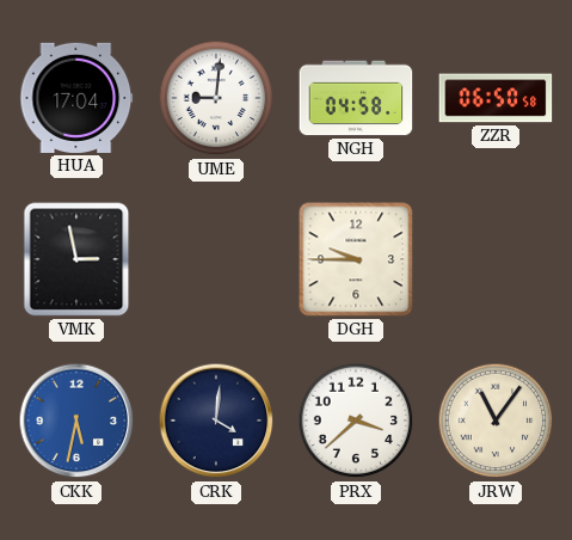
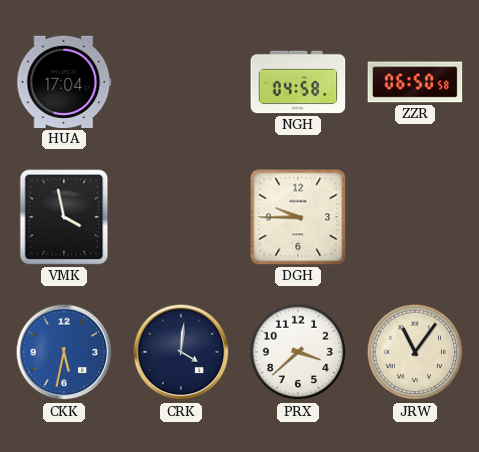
UME: 9:01 -> none (216, 98)
VMK: 2:58 -> 3:58 (64, 217)
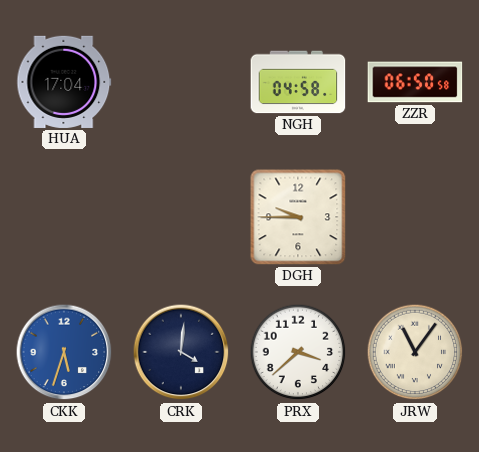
VMK: 3:58 -> none (64, 217)
CKK: 5:32 -> 5:33 (64, 352)
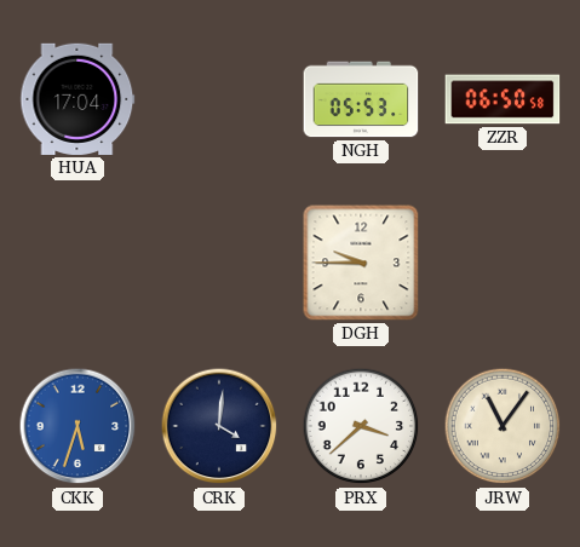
NGH: 04:58 -> 05:53 (361, 99)
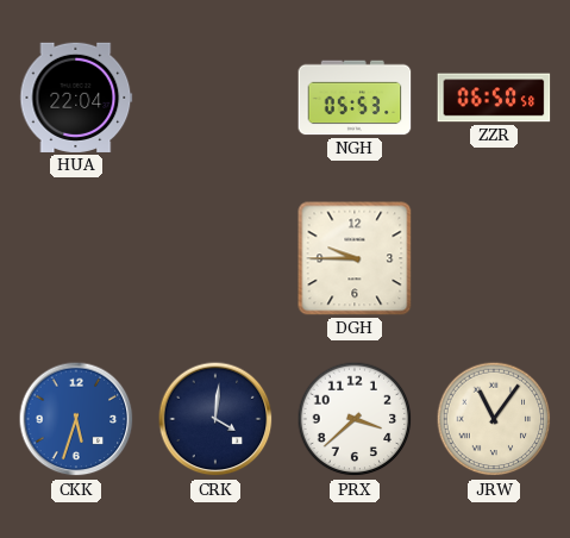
HUA: 17:04 -> 22:04 (76, 98)
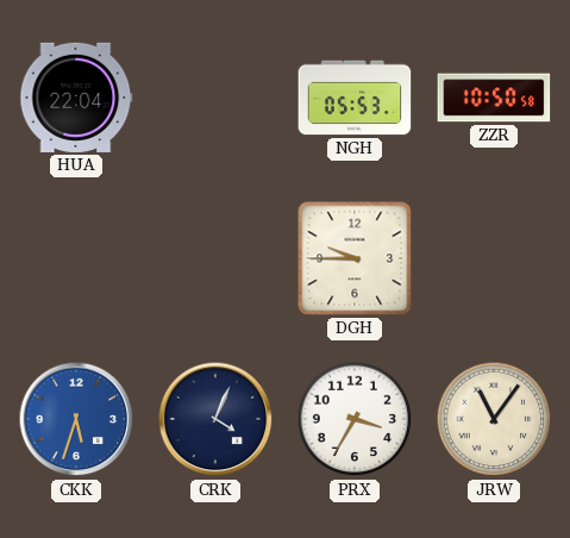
ZZR: 06:50 -> 10:50 (494, 98)
CRK: 4:01 -> 4:04 (215, 419)
PRX: 3:38 -> 3:35 (355, 419)
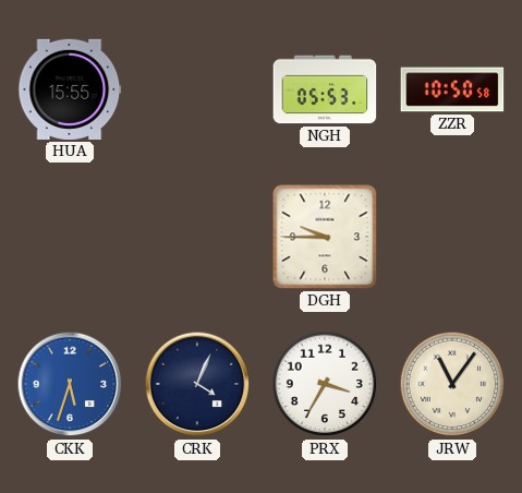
HUA: 22:04 -> 15:55 (70, 89)
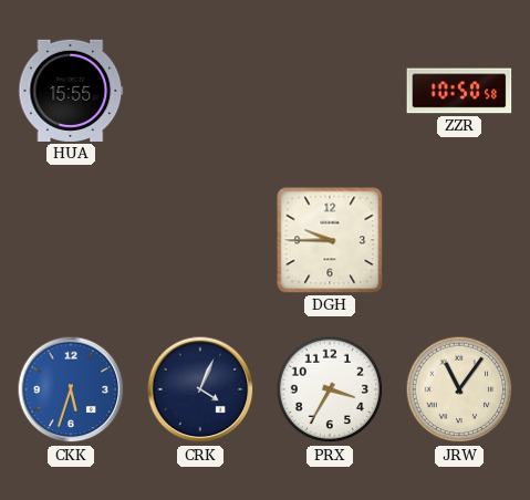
NGH: 05:53 -> none (325, 89)
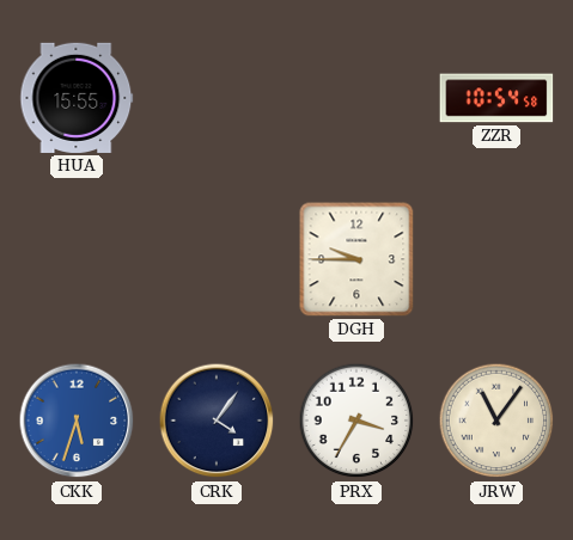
ZZR: 10:50 -> 10:54 (496, 98)
CRK: 4:04 -> 4:06 (217, 421)
